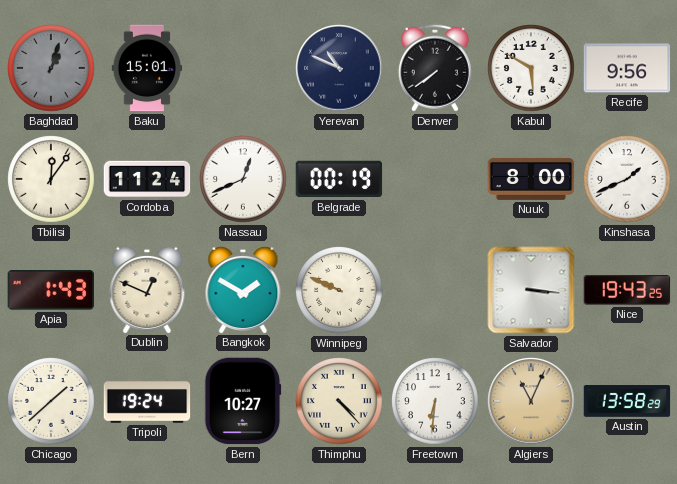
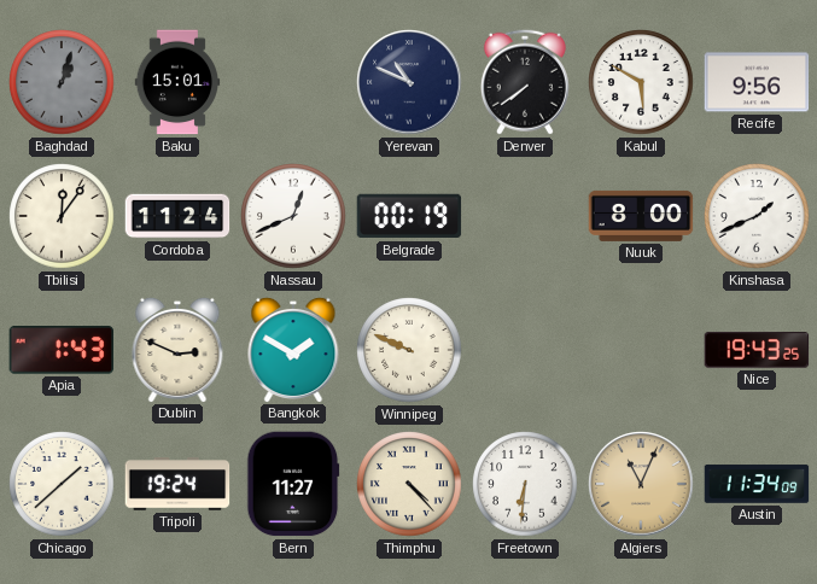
Dublin: 12:49 -> 2:49 (177, 349)
Salvador: 3:16 -> none (531, 290)
Bern: 10:27 -> 11:27 (293, 484)
Austin: 13:58 -> 11:34 (757, 484)
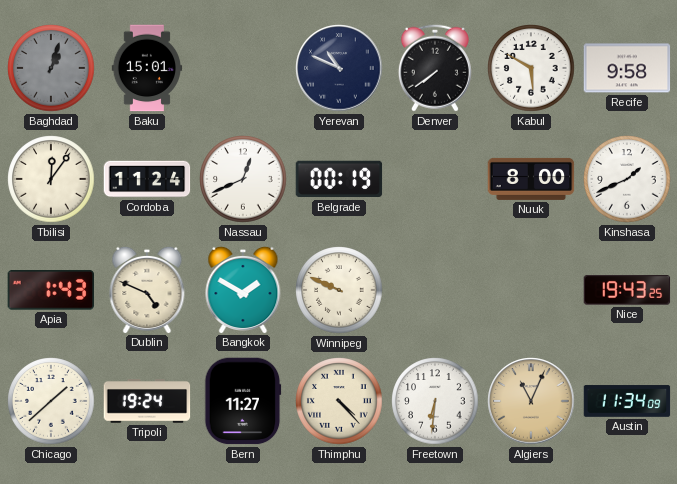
Recife: 9:56 -> 9:58 (627, 68)
Dublin: 2:49 -> 4:49 (147, 289)
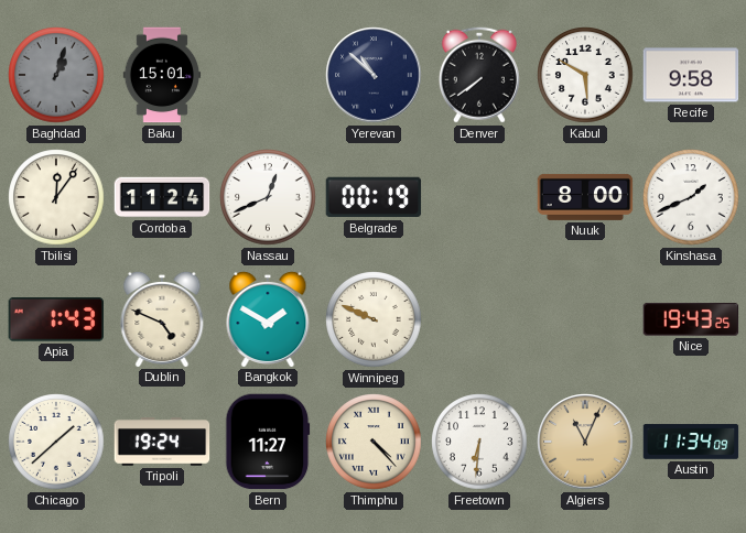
Yerevan: 10:49 -> 10:52 (374, 75)
